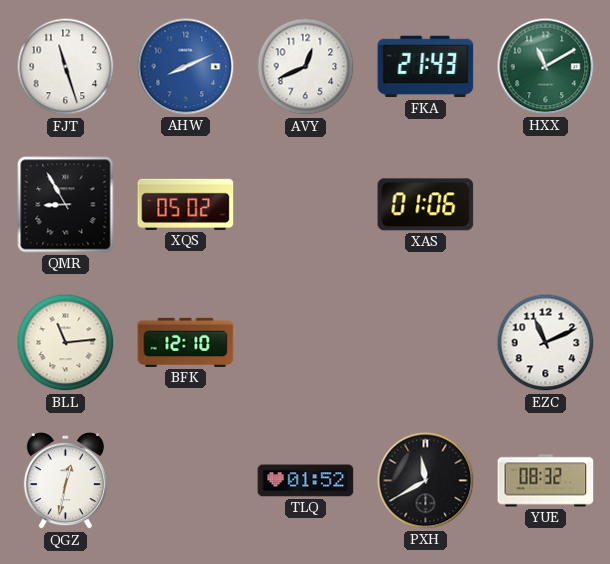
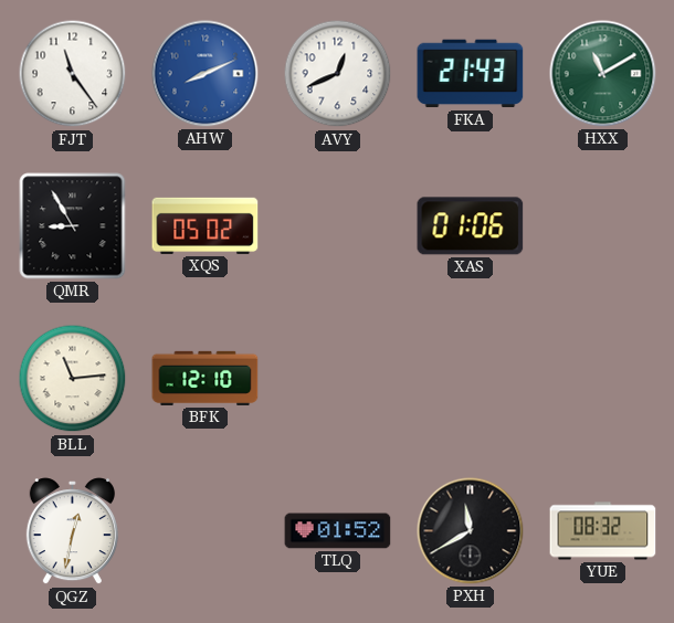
FJT: 11:27 -> 11:24 (73, 74)
EZC: 11:11 -> none (546, 343)
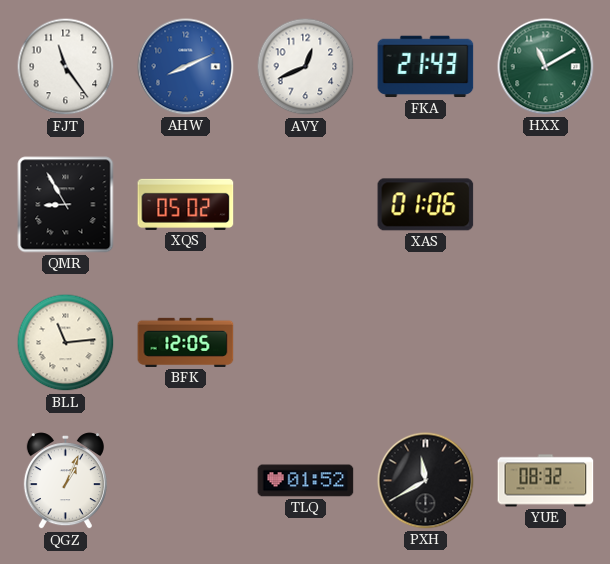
BFK: 12:10 -> 12:05 (186, 342)
QGZ: 12:32 -> 1:04 (65, 481)
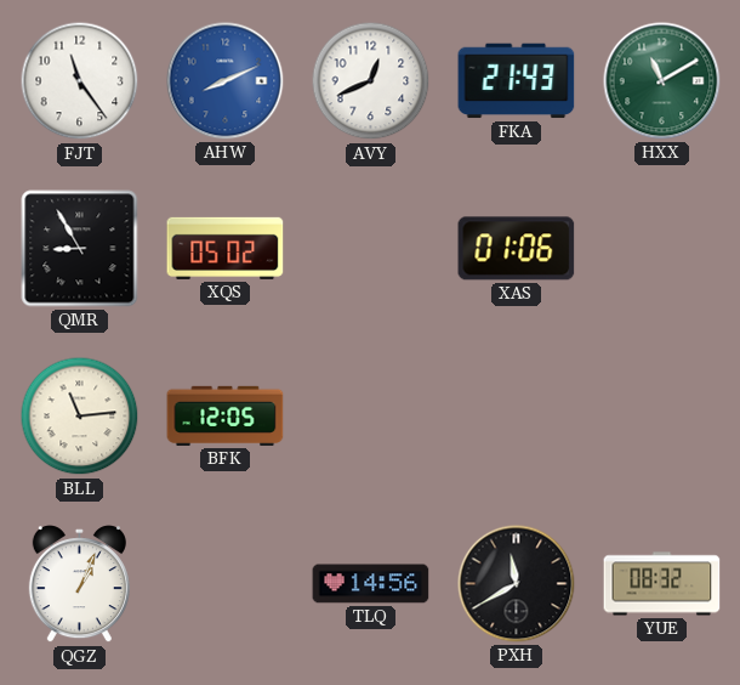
TLQ: 01:52 -> 14:56 (371, 584)
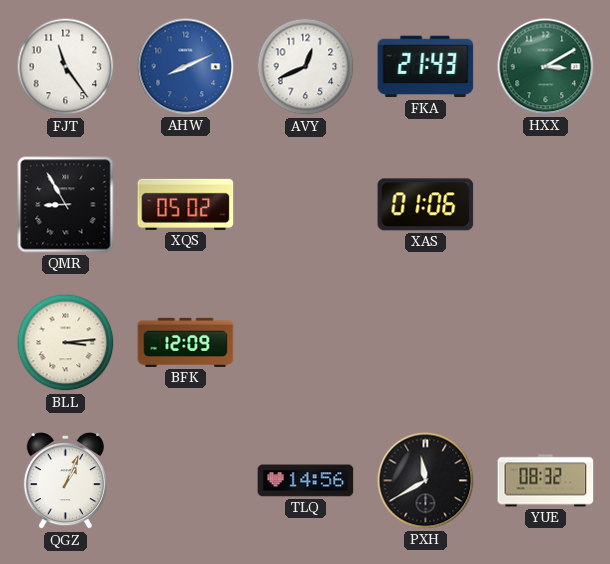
HXX: 11:10 -> 3:10 (546, 67)
BLL: 11:14 -> 3:14 (66, 343)
BFK: 12:05 -> 12:09 (186, 342)
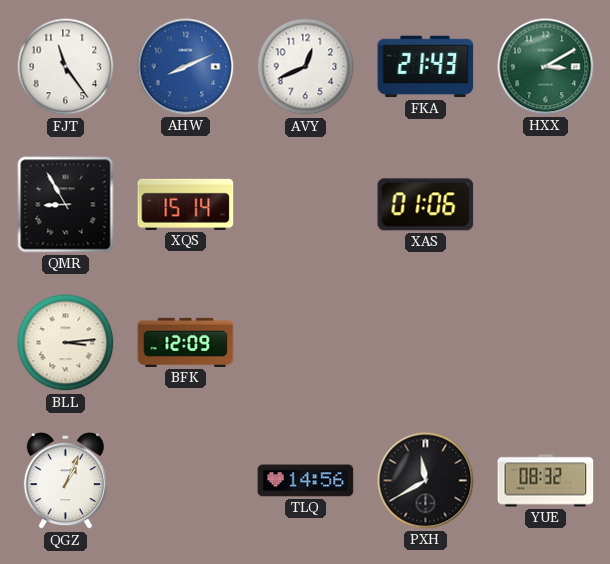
XQS: 05:02 -> 15:14 (186, 204)
